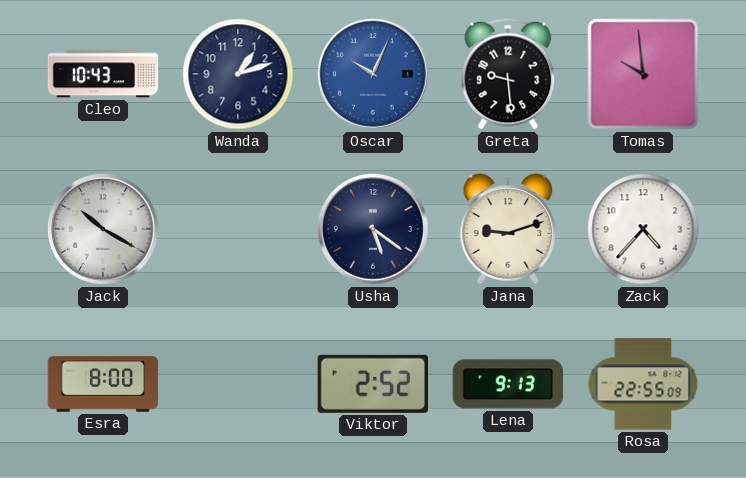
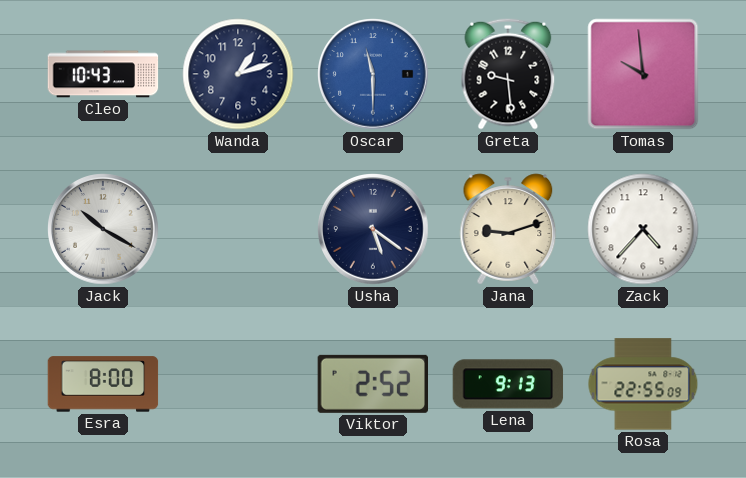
Oscar: 10:04 -> 11:30 (373, 74)
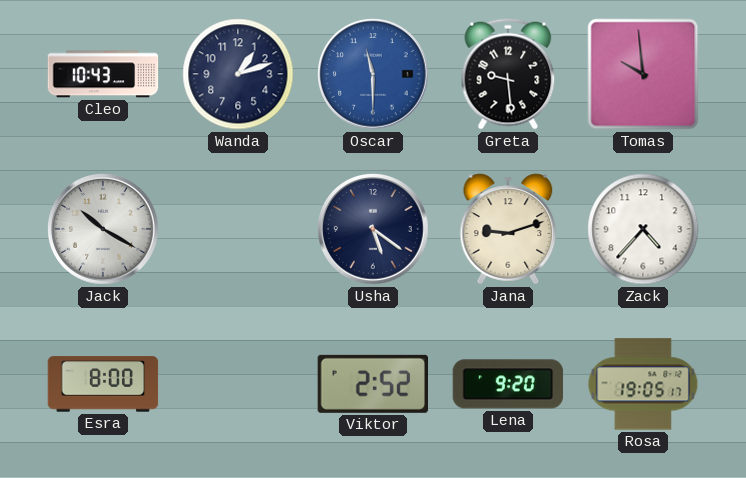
Lena: 9:13 -> 9:20 (508, 384)
Rosa: 22:55 -> 19:05 (643, 384)
